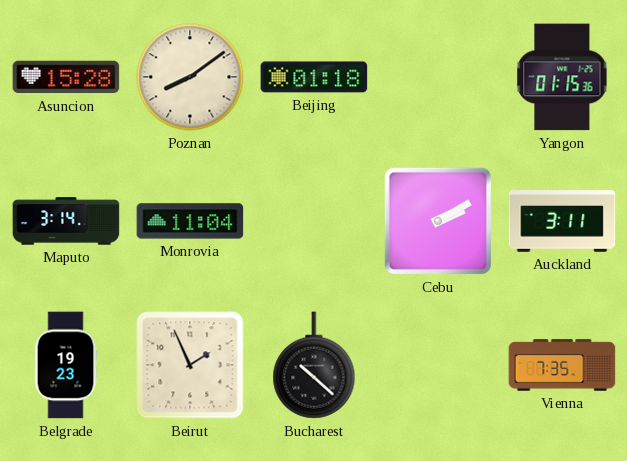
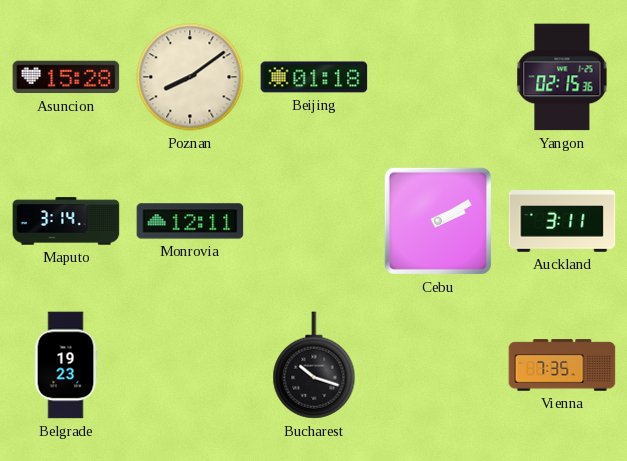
Yangon: 01:15 -> 02:15 (562, 77)
Monrovia: 11:04 -> 12:11 (190, 221)
Beirut: 1:56 -> none (190, 365)
Bucharest: 10:22 -> 10:18 (314, 365)
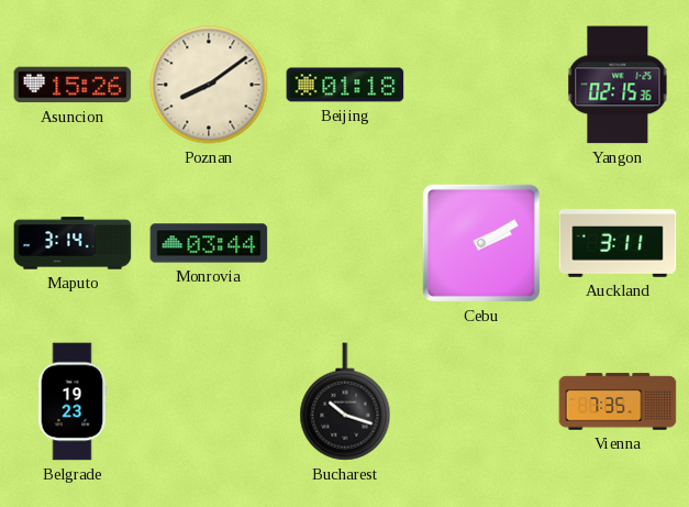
Asuncion: 15:28 -> 15:26 (73, 85)
Monrovia: 12:11 -> 03:44 (209, 243)
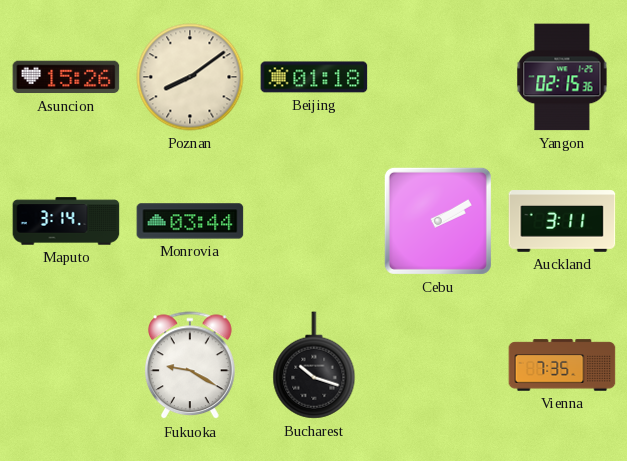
Belgrade: 19:23 -> none (73, 401)
Fukuoka: none -> 9:20 (190, 366)
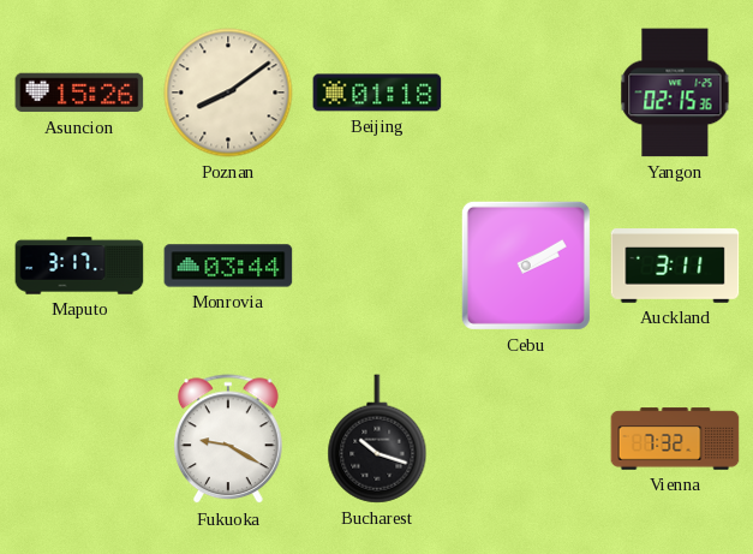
Maputo: 3:14 -> 3:17 (79, 266)
Vienna: 7:35 -> 7:32 (675, 439)
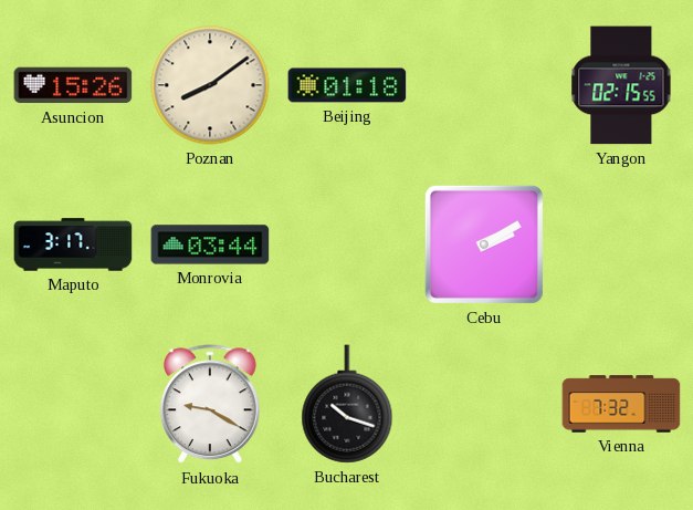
Yangon: 02:15:36 -> 02:15:55 (621, 85)
Auckland: 3:11 -> none (675, 266)
